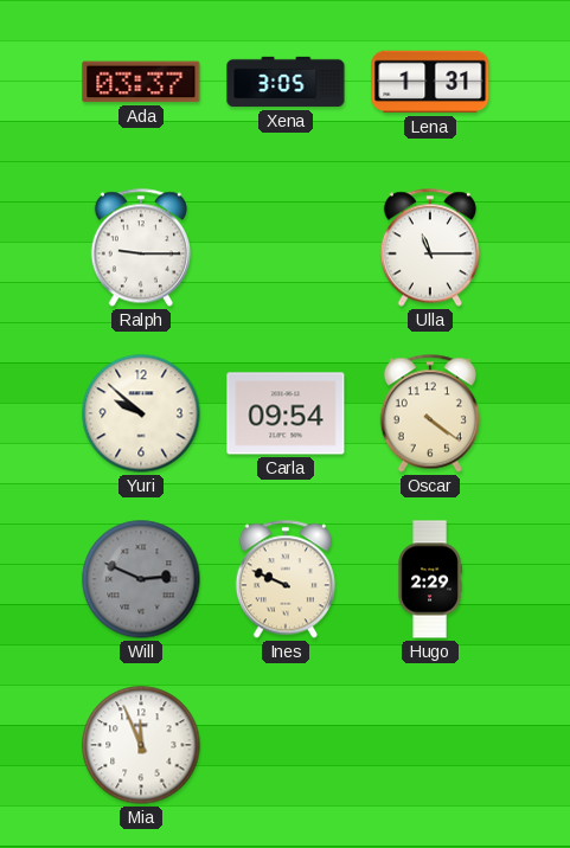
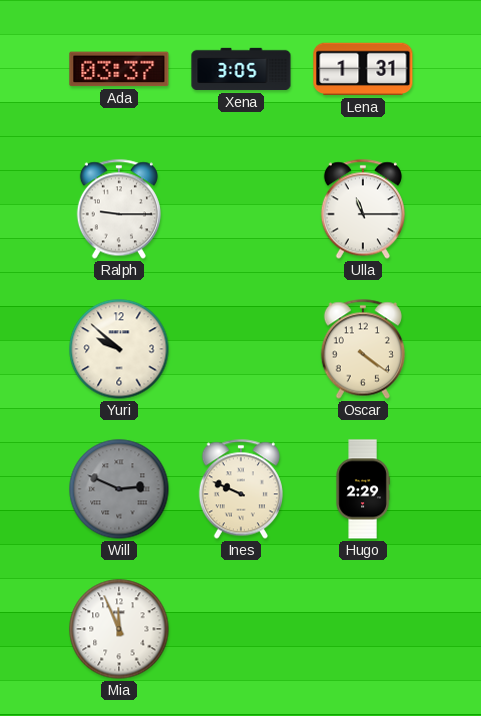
Carla: 09:54 -> none (286, 413)
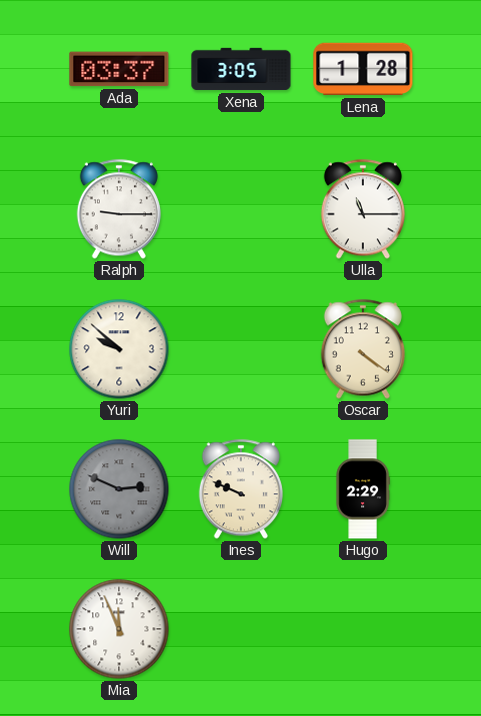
Lena: 1:31 -> 1:28 (363, 69)
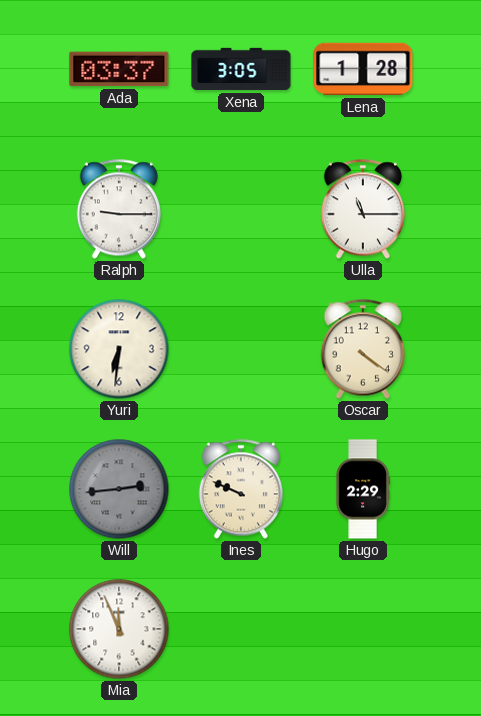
Yuri: 9:52 -> 6:31 (119, 349)
Will: 2:49 -> 2:44 (119, 489)
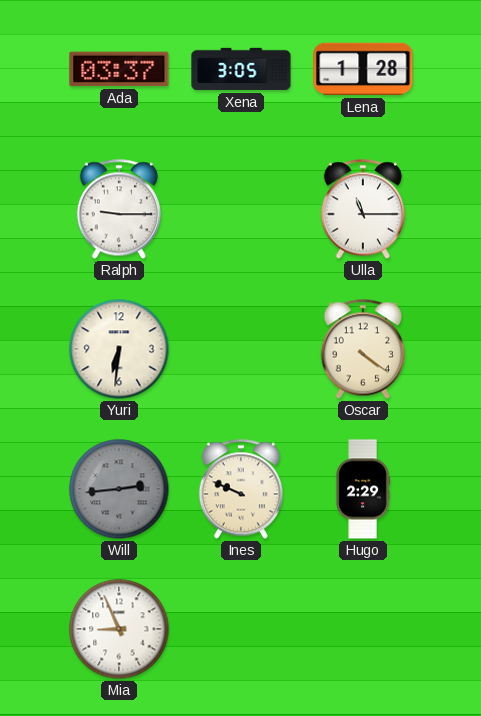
Mia: 11:56 -> 8:56 (119, 629)
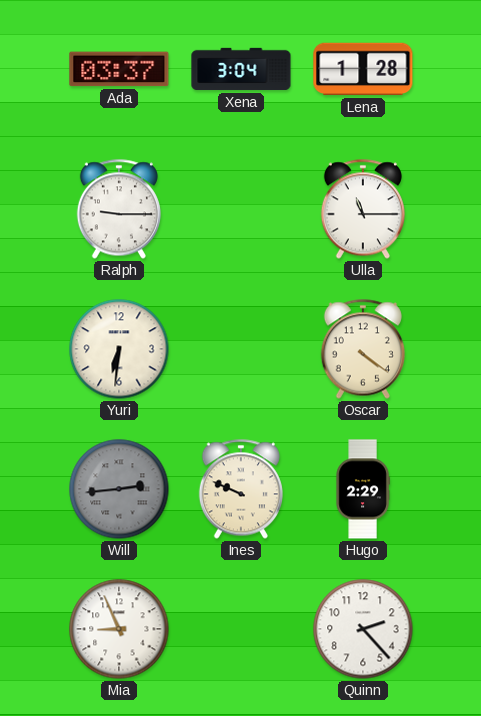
Xena: 3:05 -> 3:04 (241, 69)
Quinn: none -> 2:23 (363, 629)
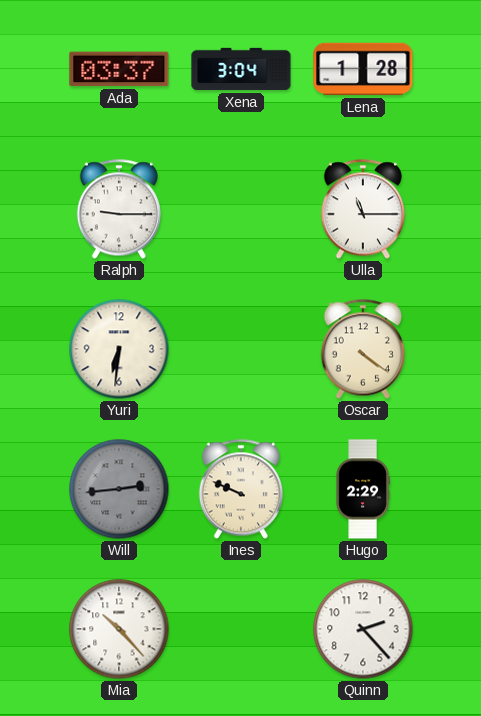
Mia: 8:56 -> 10:23 (119, 629)
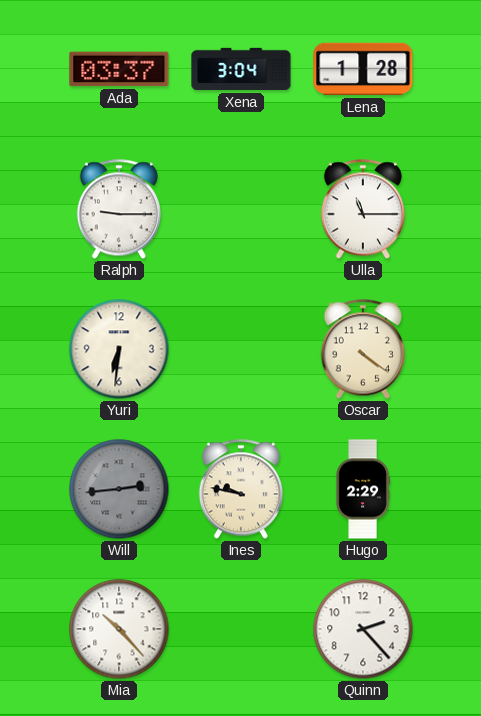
Ines: 9:49 -> 9:47 (241, 489)
